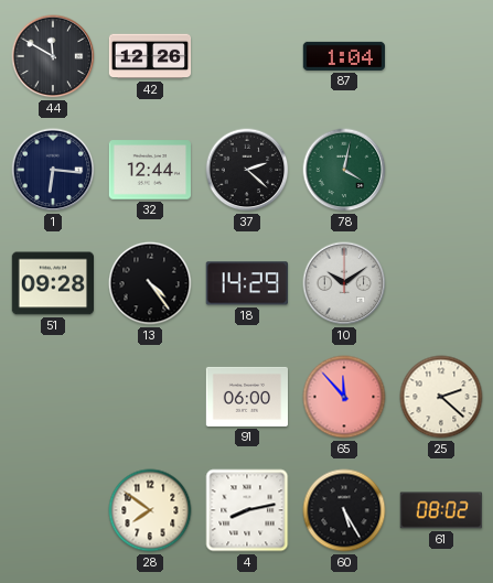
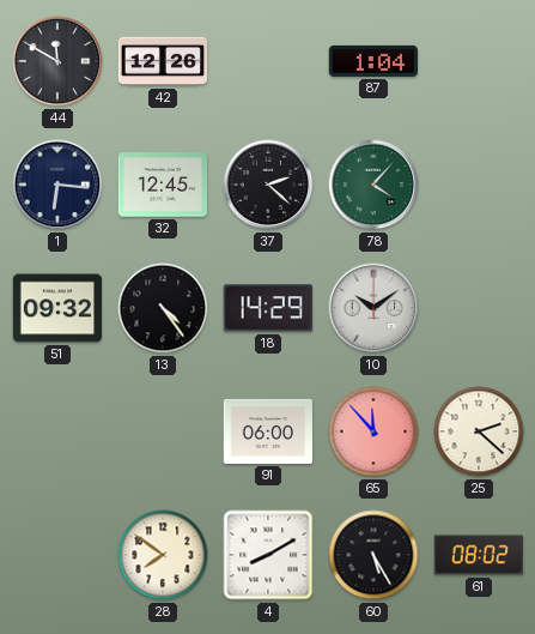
32: 12:44 -> 12:45 (162, 185)
78: 4:02 -> 4:07 (373, 185)
51: 09:28 -> 09:32 (57, 308)
4: 8:13 -> 8:10 (268, 555)
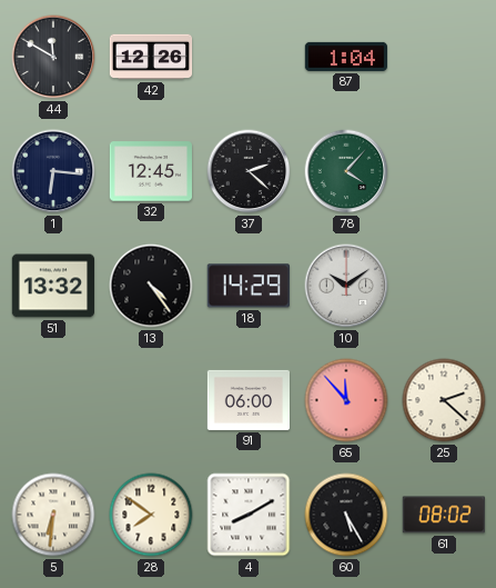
51: 09:32 -> 13:32 (53, 286)
5: none -> 6:31 (53, 515)
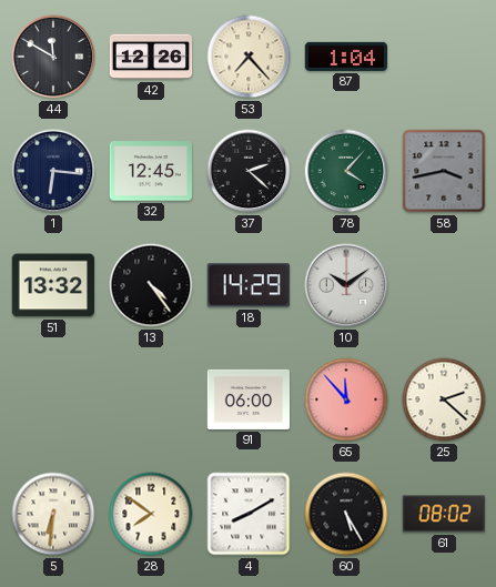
53: none -> 7:23 (249, 57)
58: none -> 3:43 (444, 171)
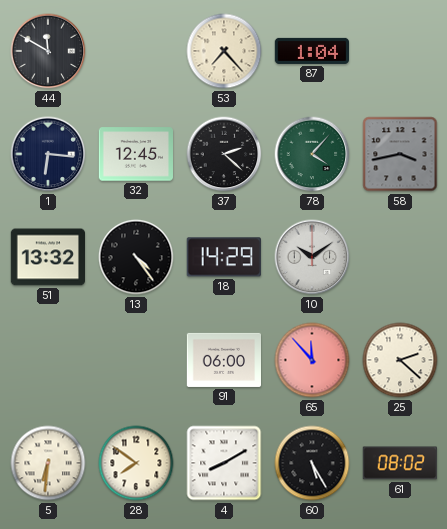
42: 12:26 -> none (151, 57)
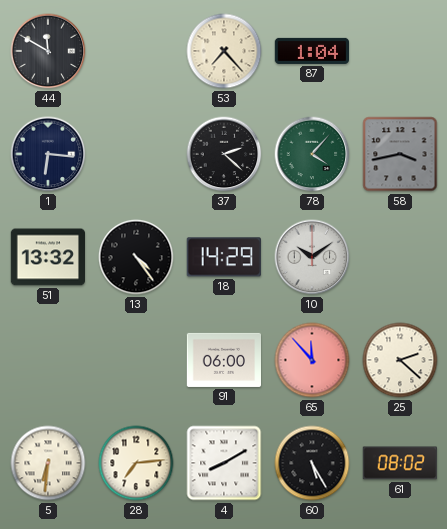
32: 12:45 -> none (135, 154)
28: 7:51 -> 7:14 (136, 463)
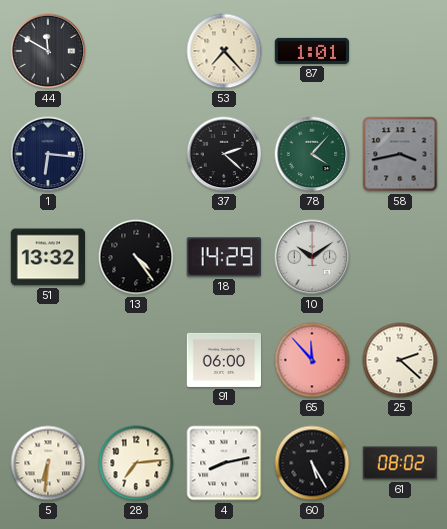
87: 1:04 -> 1:01 (312, 51)
4: 8:10 -> 8:13 (224, 463)
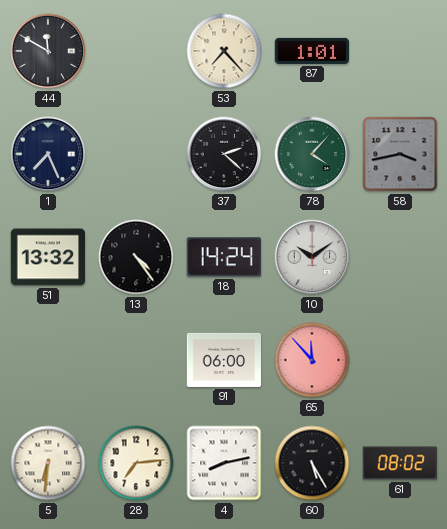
1: 6:16 -> 7:26 (48, 154)
18: 14:29 -> 14:24 (224, 257)
25: 2:22 -> none (400, 360)
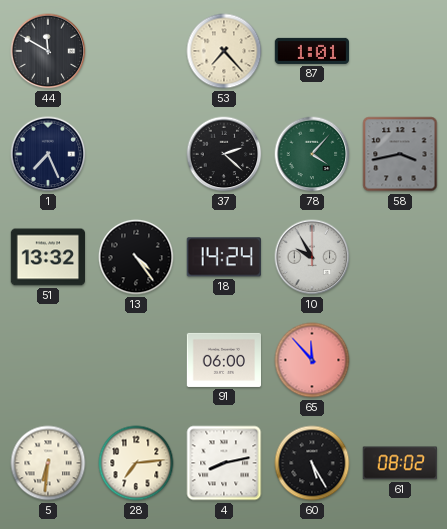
10: 10:09 -> 9:55 (312, 257)
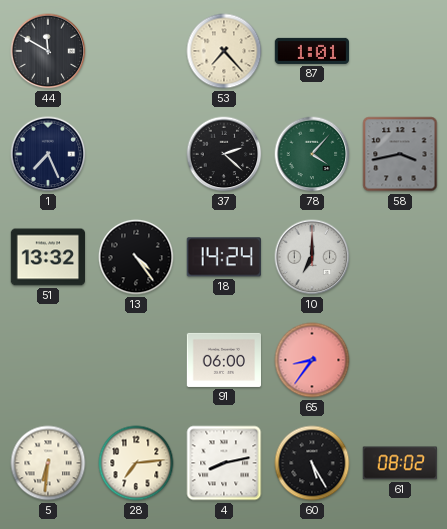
10: 9:55 -> 7:00 (312, 257)
65: 11:53 -> 8:36 (312, 360)
